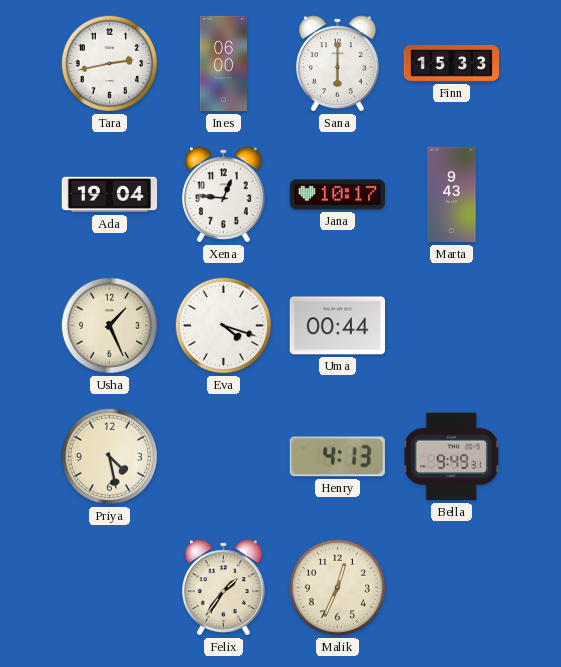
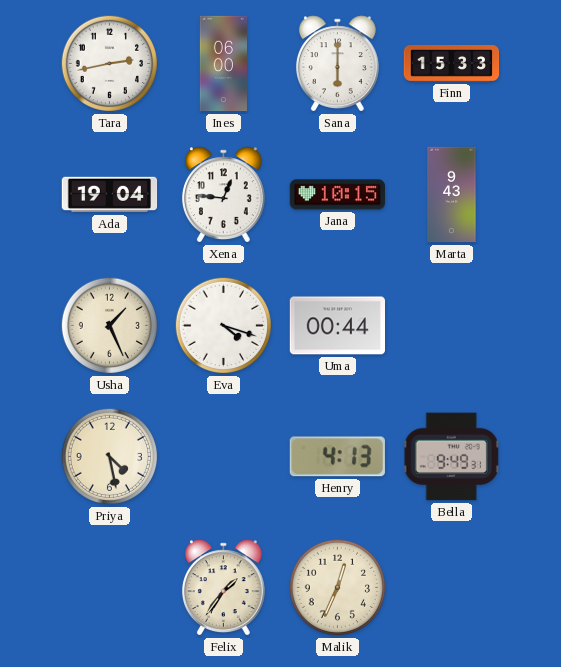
Jana: 10:17 -> 10:15 (337, 195)
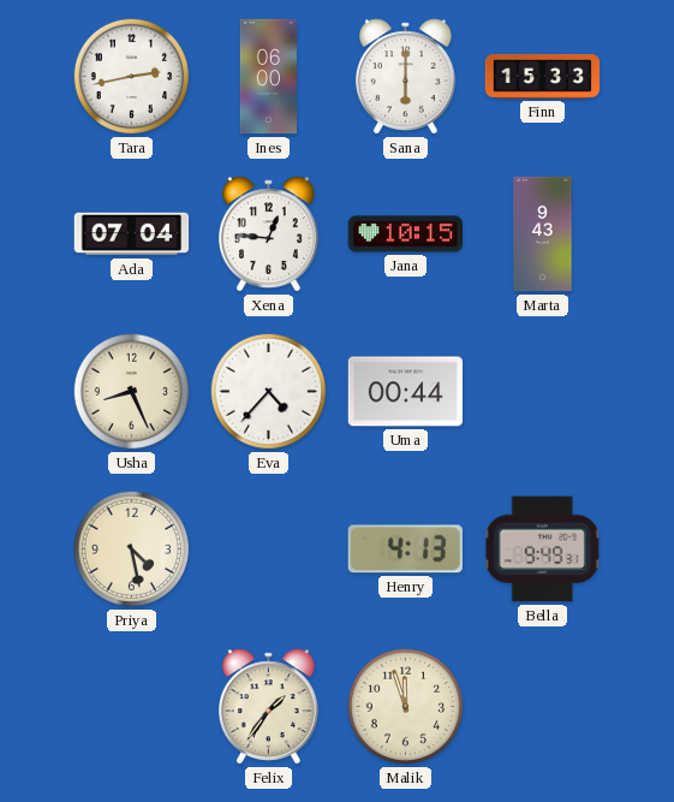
Ada: 19:04 -> 07:04 (132, 234)
Usha: 1:26 -> 8:26 (131, 391)
Eva: 4:18 -> 4:37 (268, 391)
Malik: 12:34 -> 11:57 (405, 706)
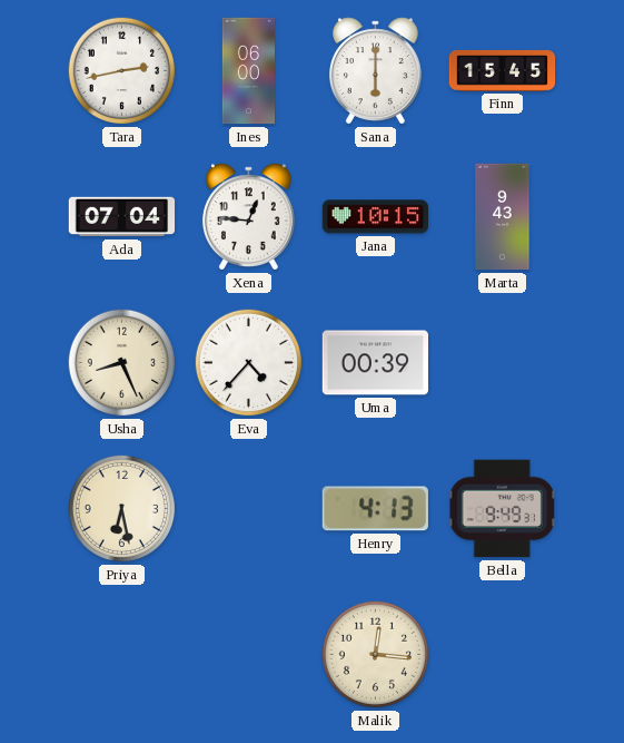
Finn: 15:33 -> 15:45 (503, 70)
Uma: 00:44 -> 00:39 (376, 363)
Priya: 4:28 -> 6:28 (121, 508)
Felix: 1:36 -> none (268, 707)
Malik: 11:57 -> 12:16 (375, 654)
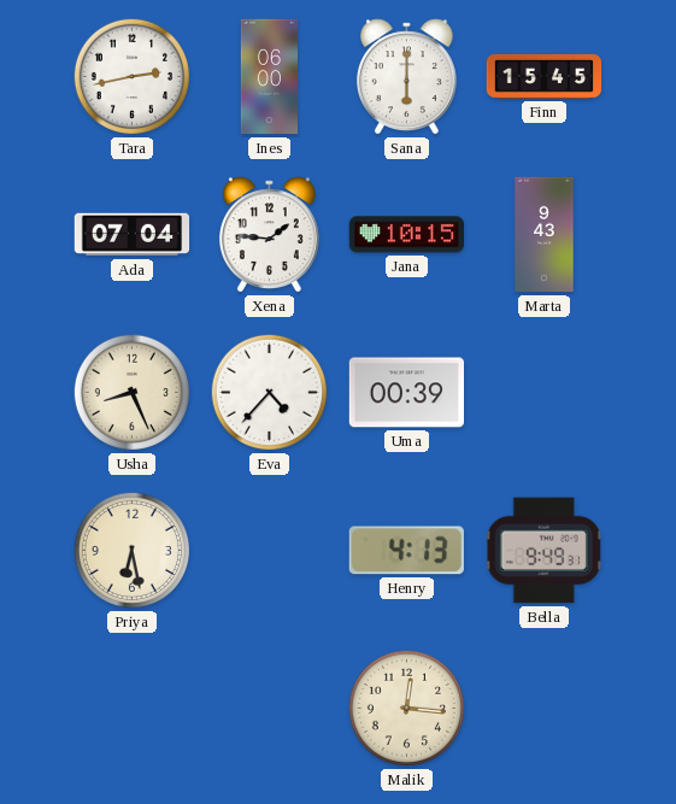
Xena: 12:46 -> 1:46 (269, 235)
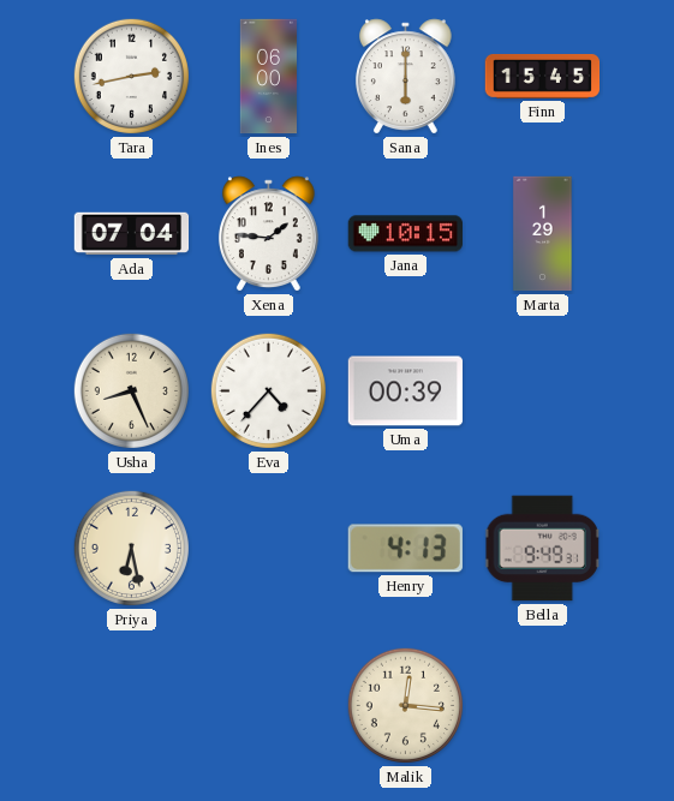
Marta: 9:43 -> 1:29 (543, 234)
